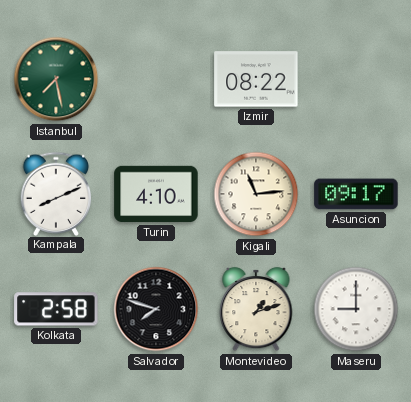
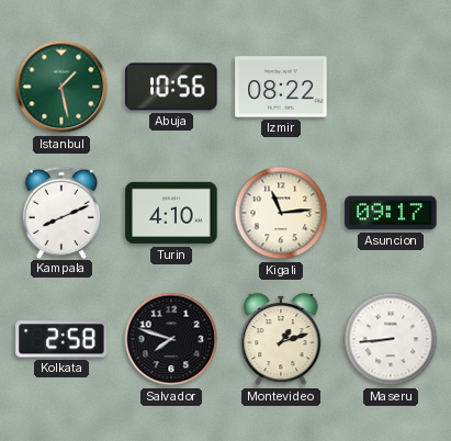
Istanbul: 7:28 -> 1:28 (61, 87)
Abuja: none -> 10:56 (171, 87)
Maseru: 9:00 -> 8:44 (391, 339)
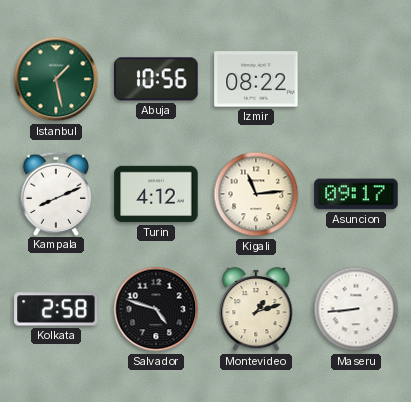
Turin: 4:10 -> 4:12 (156, 194)
Salvador: 7:48 -> 4:48 (156, 309)
